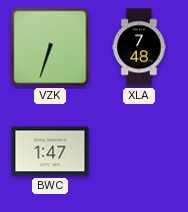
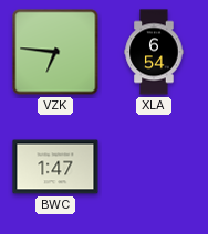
VZK: 6:33 -> 6:46 (55, 52)
XLA: 7:48 -> 6:54 (154, 52)
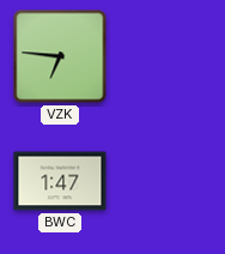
XLA: 6:54 -> none (154, 52)
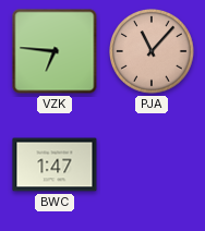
PJA: none -> 11:07 (153, 52)
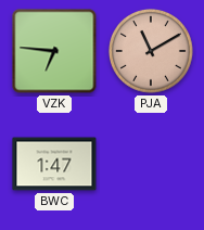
PJA: 11:07 -> 11:10 (152, 52)
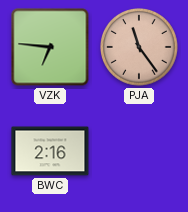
PJA: 11:10 -> 11:24 (140, 48)
BWC: 1:47 -> 2:16 (50, 151)
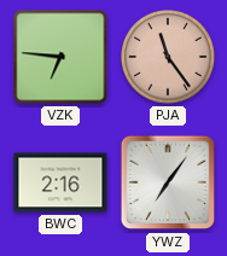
YWZ: none -> 7:06 (168, 182)
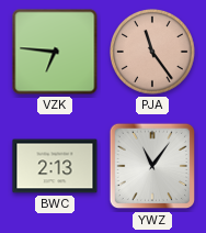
BWC: 2:16 -> 2:13 (55, 166)
YWZ: 7:06 -> 11:06 (152, 166)
